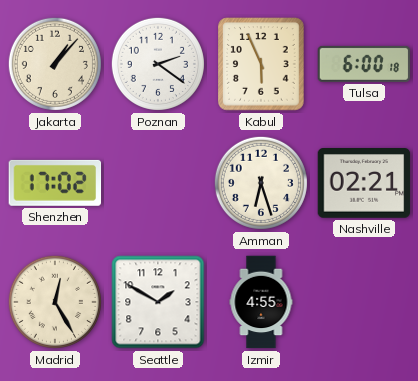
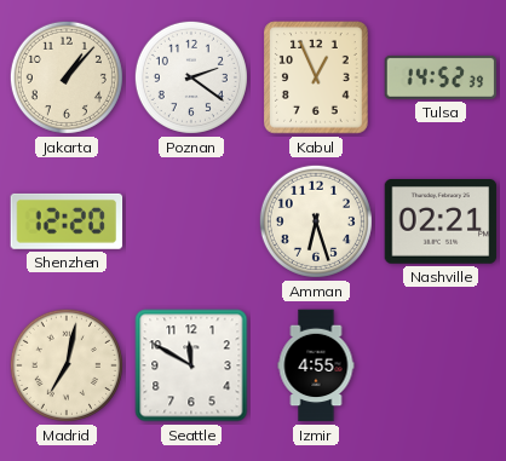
Kabul: 5:56 -> 12:56 (317, 77)
Tulsa: 6:00 -> 14:52 (441, 77)
Shenzhen: 17:02 -> 12:20 (67, 221)
Madrid: 12:25 -> 7:02 (67, 365)
Seattle: 1:50 -> 11:50 (191, 365)
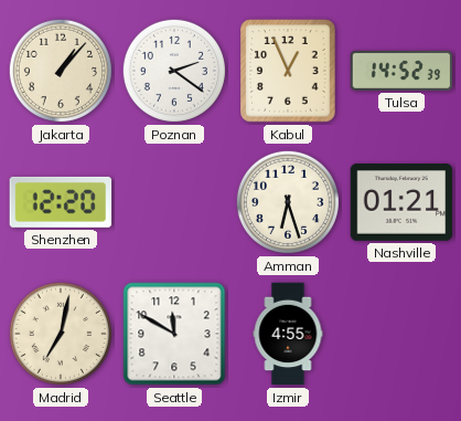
Nashville: 02:21 -> 01:21 (401, 202)
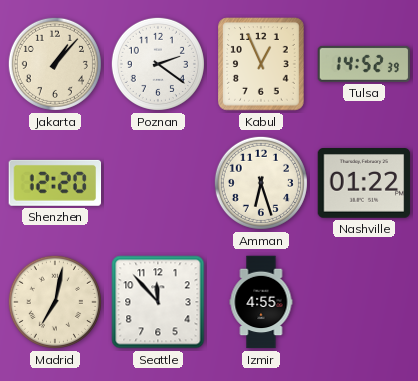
Nashville: 01:21 -> 01:22 (364, 183)
Seattle: 11:50 -> 11:53 (158, 302)
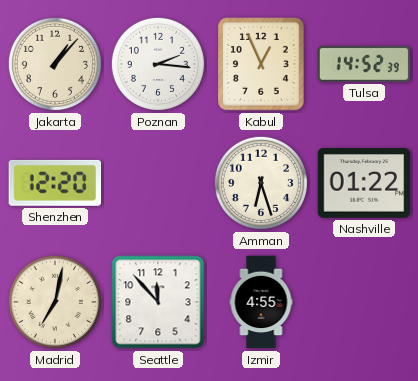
Poznan: 2:21 -> 2:16 (158, 64)
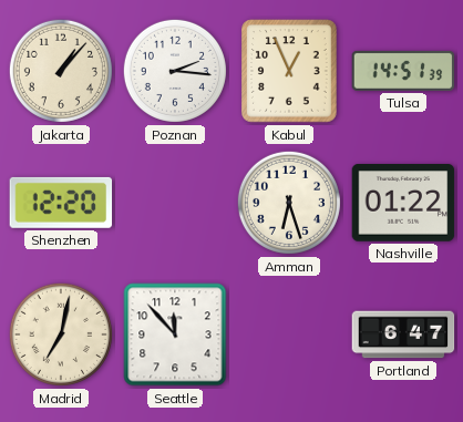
Tulsa: 14:52 -> 14:51 (403, 71)
Izmir: 4:55 -> none (261, 302)
Portland: none -> 6:47 (403, 334)
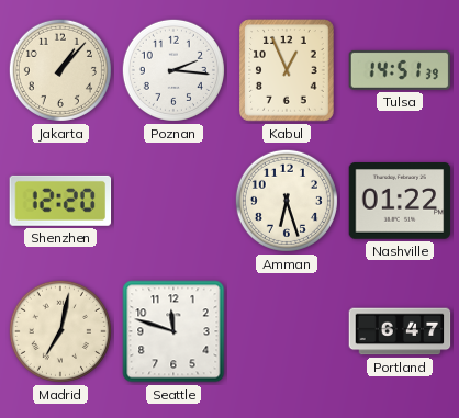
Seattle: 11:53 -> 11:48 (173, 331)
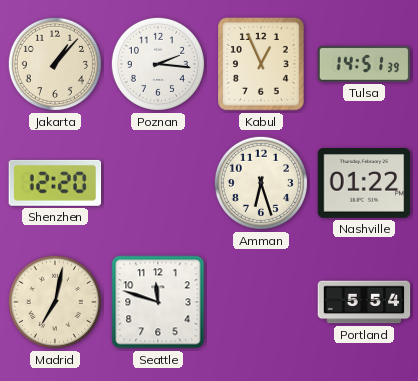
Portland: 6:47 -> 5:54 (364, 302)
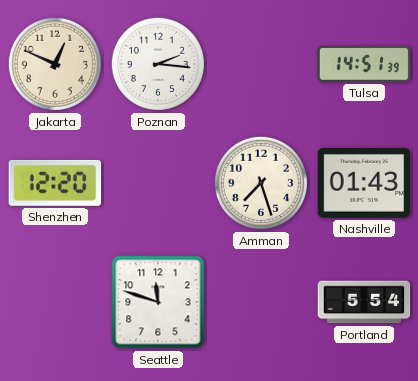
Jakarta: 1:07 -> 12:49 (55, 64)
Kabul: 12:56 -> none (262, 64)
Amman: 6:27 -> 7:27 (261, 183)
Nashville: 01:22 -> 01:43 (364, 183)
Madrid: 7:02 -> none (55, 302)
